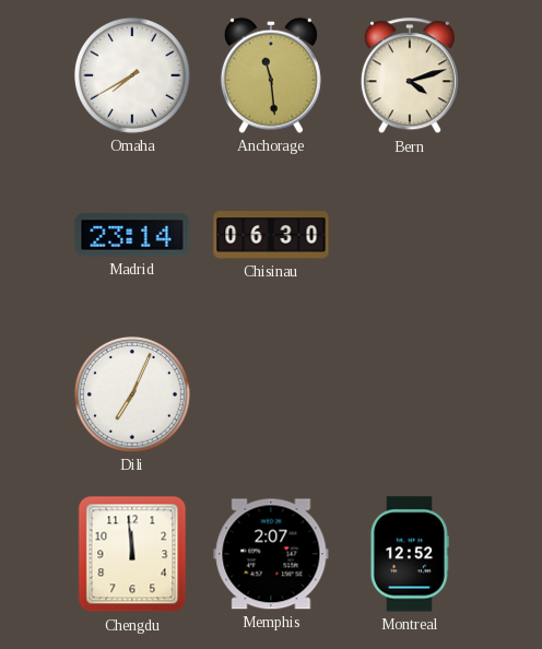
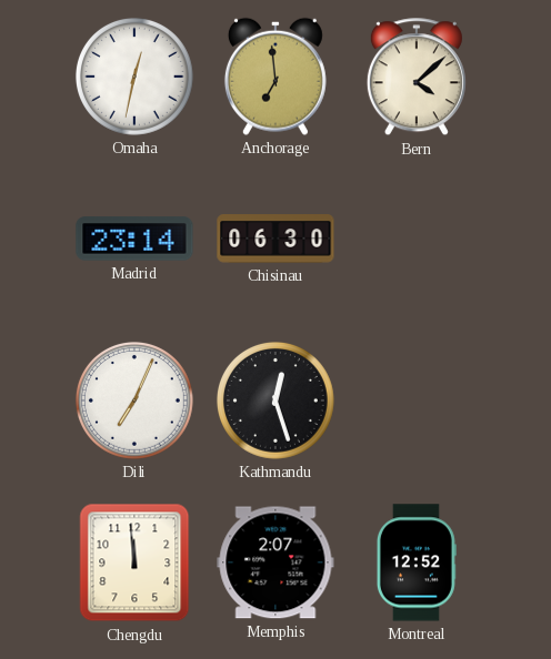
Omaha: 7:40 -> 12:32 (134, 77)
Anchorage: 11:29 -> 6:59 (275, 77)
Bern: 4:12 -> 4:08 (417, 78)
Kathmandu: none -> 12:27 (275, 401)
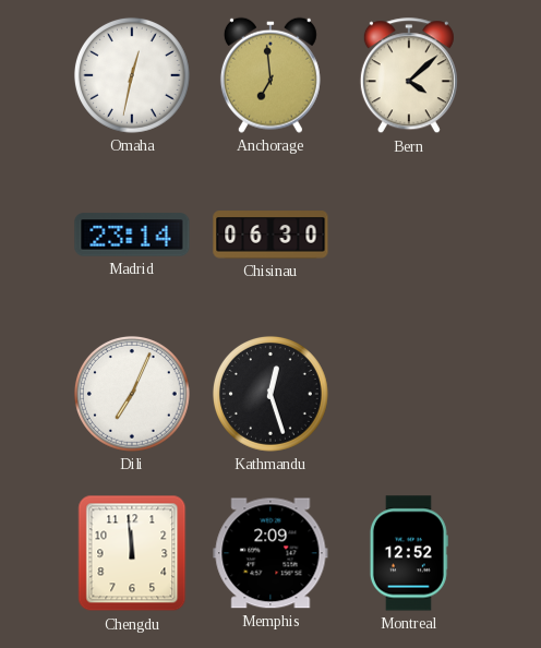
Memphis: 2:07 -> 2:09 (270, 553)
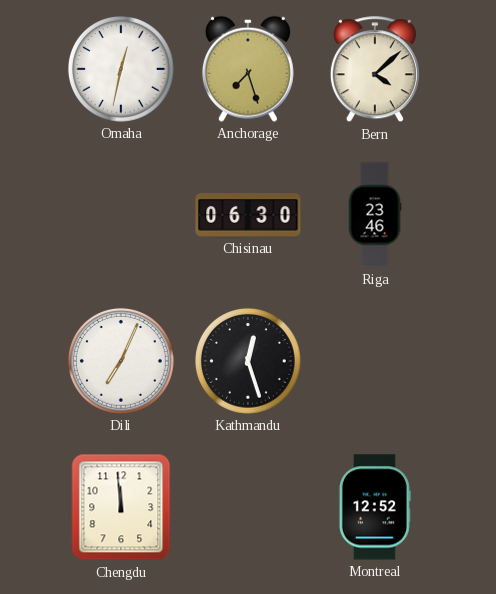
Anchorage: 6:59 -> 7:27 (248, 69)
Madrid: 23:14 -> none (132, 235)
Riga: none -> 23:46 (375, 215)
Memphis: 2:09 -> none (270, 553)
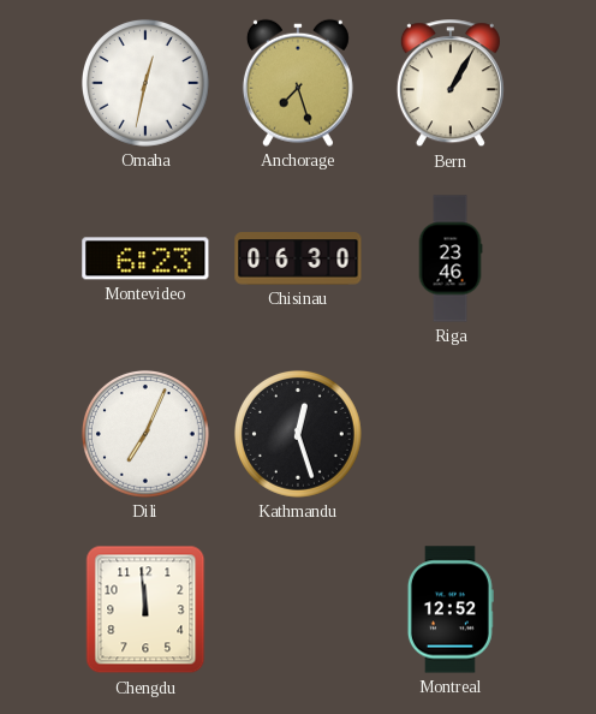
Bern: 4:08 -> 1:05 (451, 84)
Montevideo: none -> 6:23 (145, 258)
